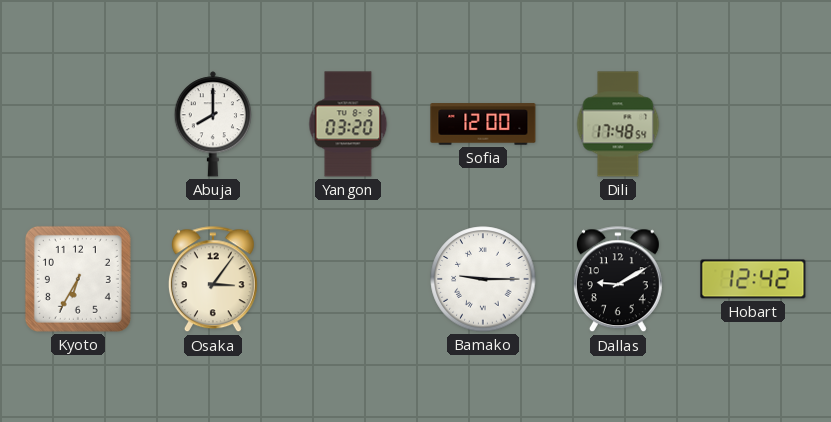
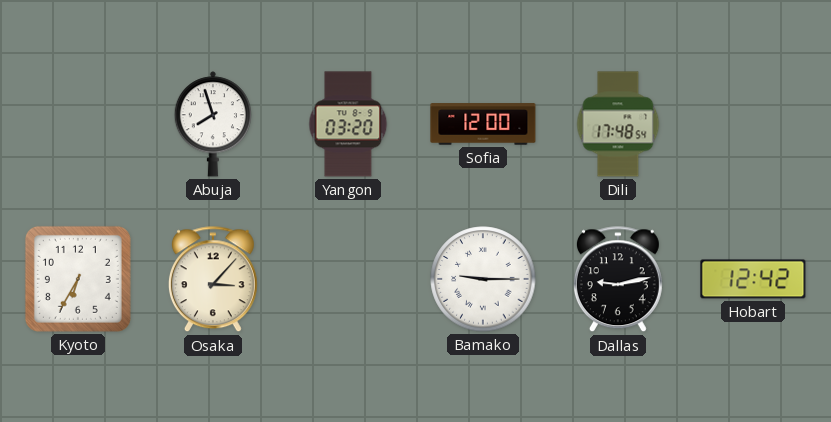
Abuja: 8:00 -> 7:57 (212, 124)
Osaka: 3:06 -> 3:07 (213, 280)
Dallas: 9:10 -> 9:13 (618, 280)
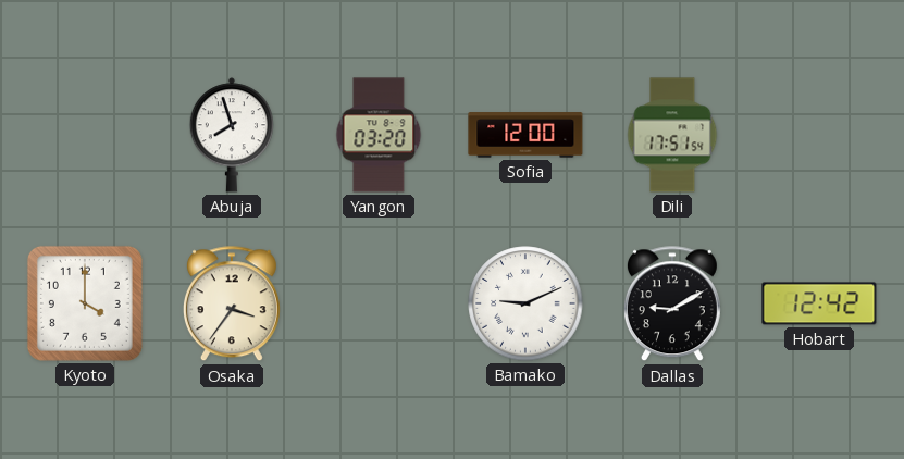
Dili: 17:48 -> 17:51 (672, 135)
Kyoto: 6:35 -> 4:00 (85, 303)
Osaka: 3:07 -> 3:36 (232, 305)
Bamako: 9:15 -> 9:11 (525, 303)
Dallas: 9:13 -> 9:10 (672, 305)
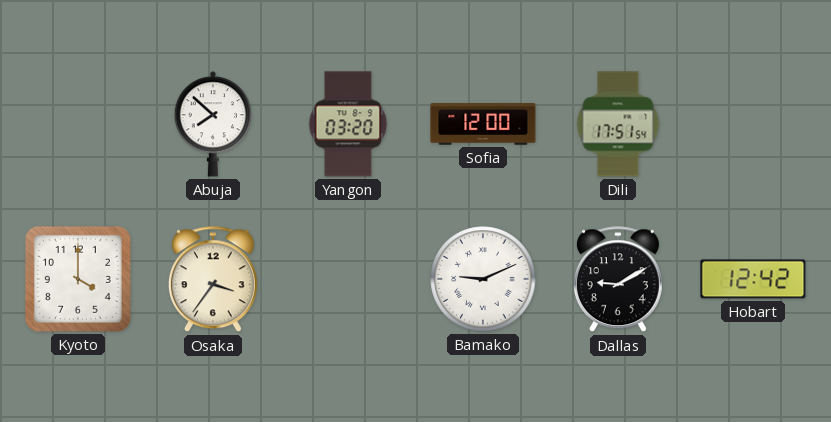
Abuja: 7:57 -> 7:52 (212, 124)
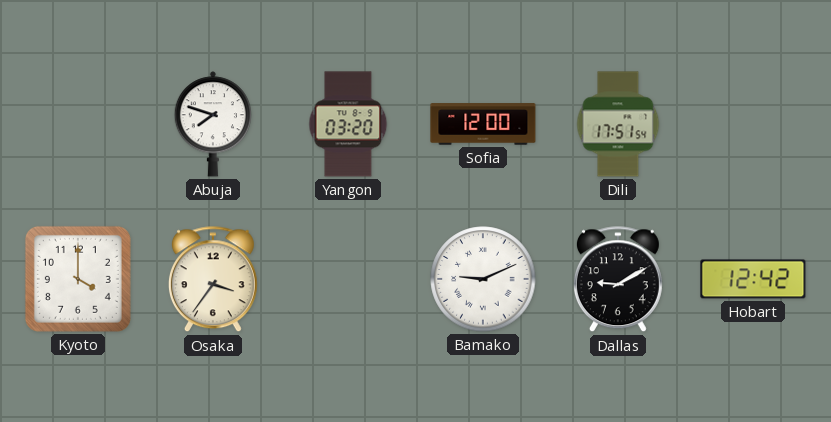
Abuja: 7:52 -> 7:48 (212, 124)
